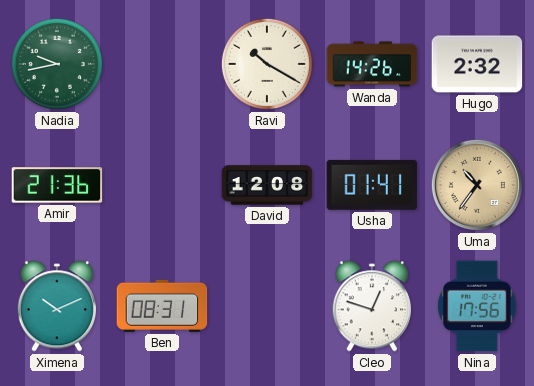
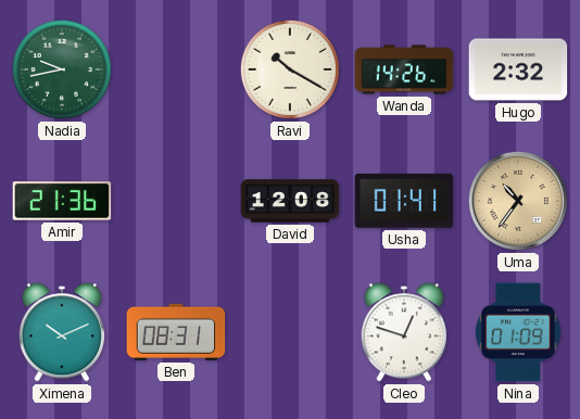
Nina: 17:56 -> 01:09 (518, 332)
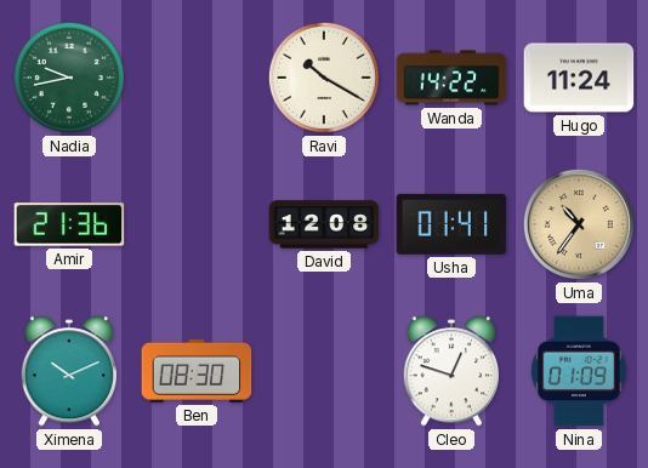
Wanda: 14:26 -> 14:22 (451, 78)
Hugo: 2:32 -> 11:24 (579, 78)
Ben: 08:31 -> 08:30 (197, 371)
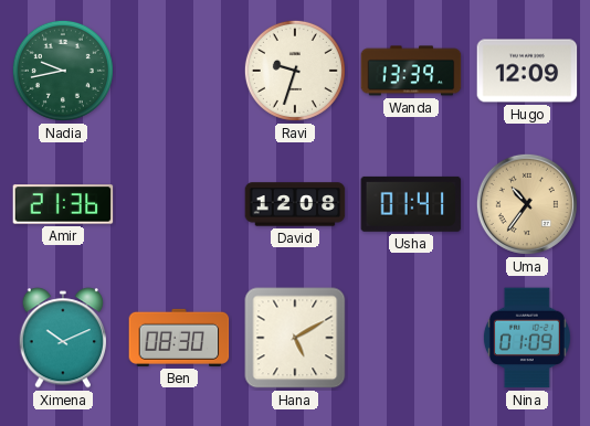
Ravi: 10:20 -> 9:33 (295, 71)
Wanda: 14:22 -> 13:39 (411, 71)
Hugo: 11:24 -> 12:09 (527, 71)
Hana: none -> 5:10 (295, 338)
Cleo: 12:48 -> none (451, 371)
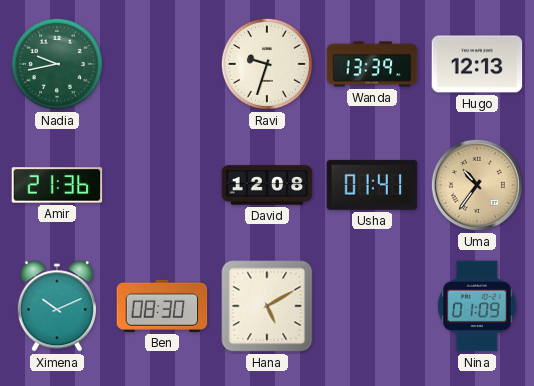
Hugo: 12:09 -> 12:13 (477, 64)
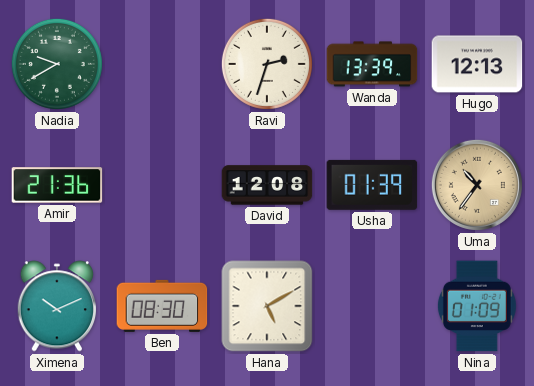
Nadia: 9:43 -> 9:40 (57, 64)
Ravi: 9:33 -> 2:33 (267, 64)
Usha: 01:41 -> 01:39 (372, 185)
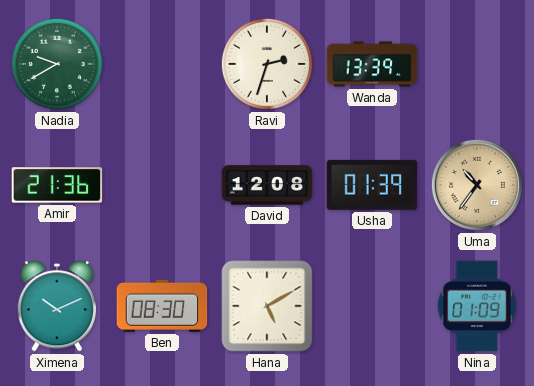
Hugo: 12:13 -> none (477, 64)
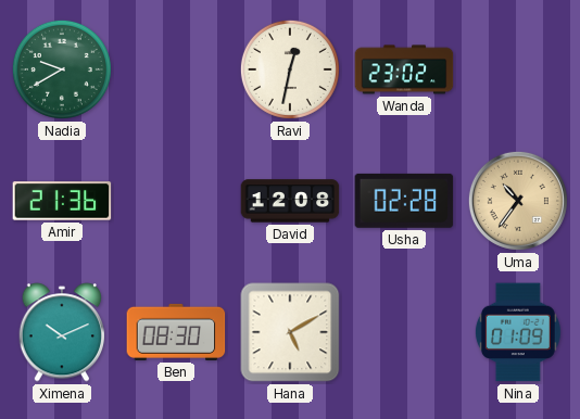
Ravi: 2:33 -> 12:32 (290, 69)
Wanda: 13:39 -> 23:02 (404, 69)
Usha: 01:39 -> 02:28 (404, 201)
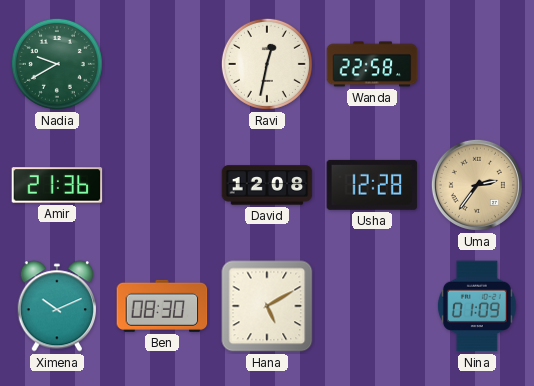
Wanda: 23:02 -> 22:58 (372, 64)
Usha: 02:28 -> 12:28 (372, 185)
Uma: 10:36 -> 2:36 (477, 185)
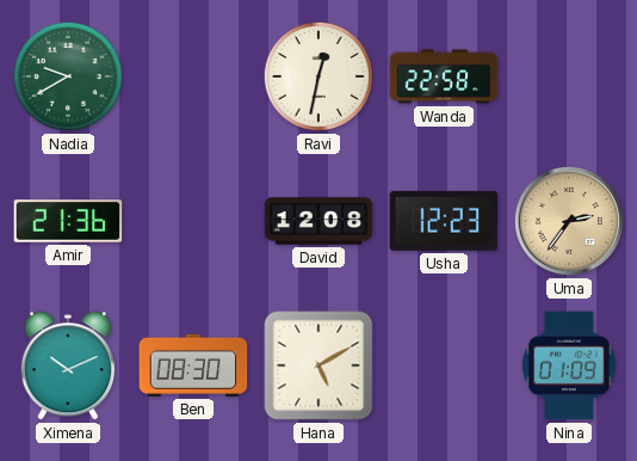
Usha: 12:28 -> 12:23 (444, 221)
